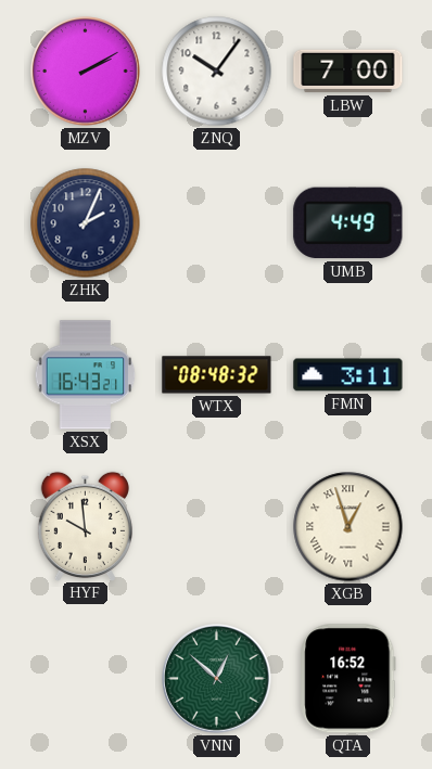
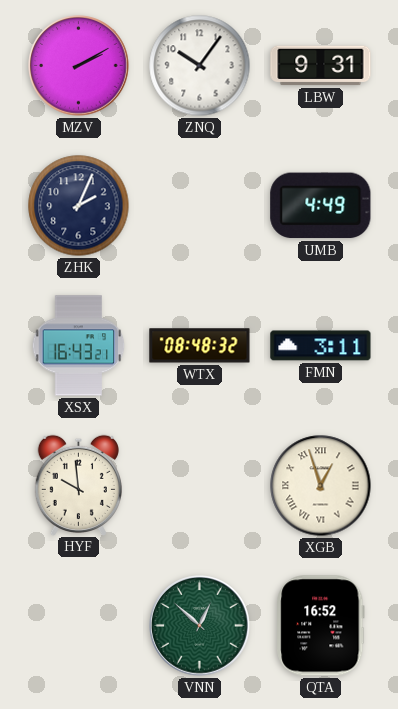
LBW: 7:00 -> 9:31 (321, 66)
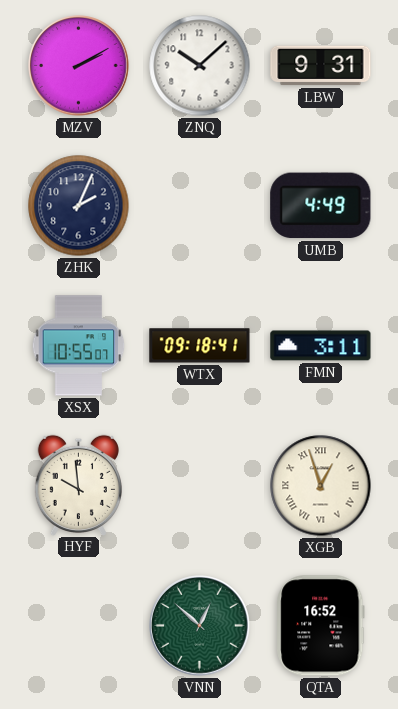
ZNQ: 10:06 -> 10:08 (200, 66)
XSX: 16:43 -> 10:55 (79, 346)
WTX: 08:48 -> 09:18 (200, 346)
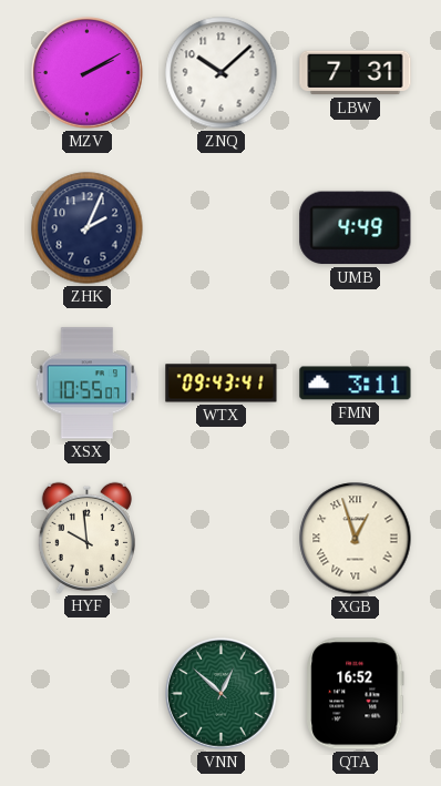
LBW: 9:31 -> 7:31 (356, 73)
WTX: 09:18 -> 09:43 (222, 384)
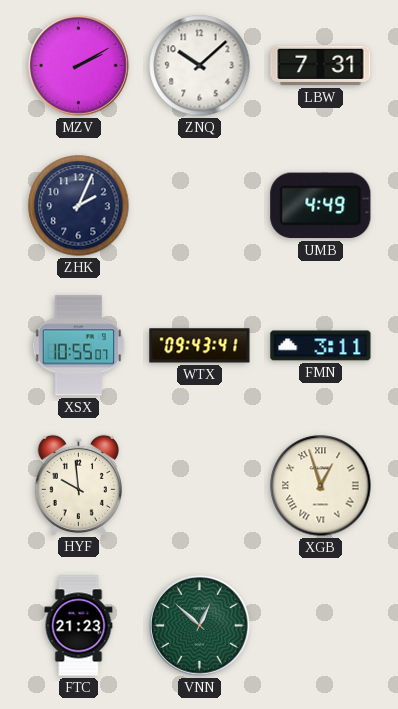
FTC: none -> 21:23 (79, 626)
QTA: 16:52 -> none (356, 694)
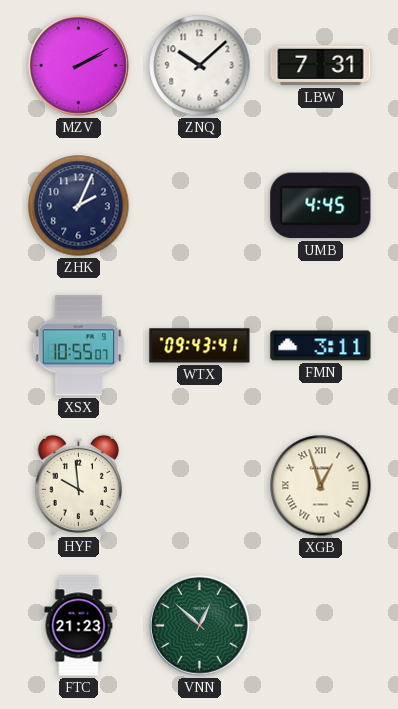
UMB: 4:49 -> 4:45 (321, 206)
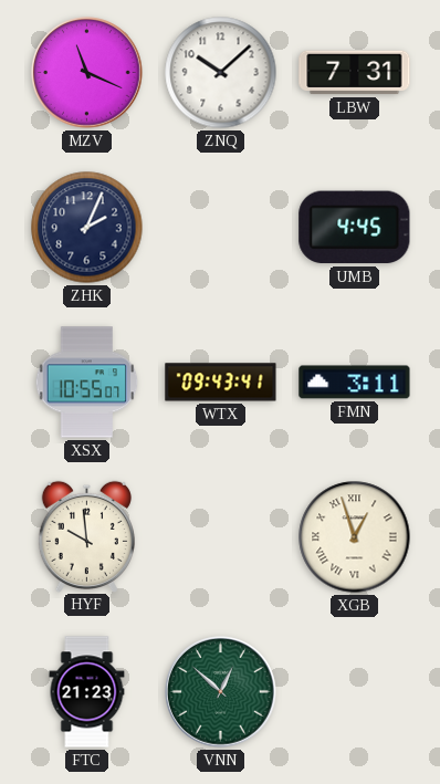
MZV: 2:10 -> 11:19 (87, 73)
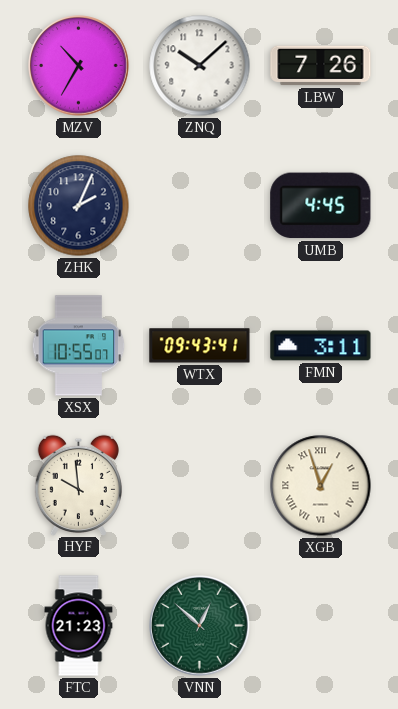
MZV: 11:19 -> 10:35 (79, 66)
LBW: 7:31 -> 7:26 (321, 66)
